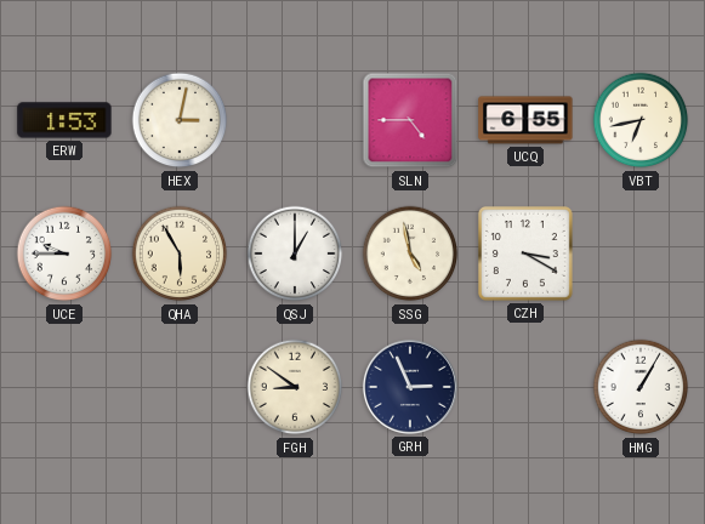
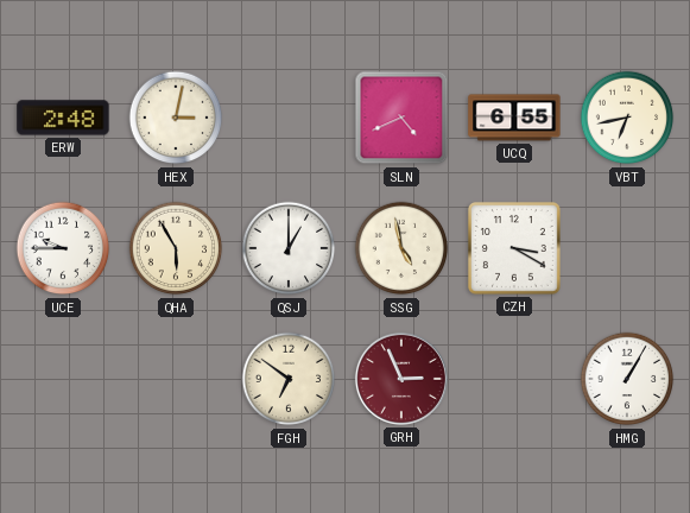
ERW: 1:53 -> 2:48 (63, 118)
SLN: 4:45 -> 4:41 (401, 118)
FGH: 8:51 -> 6:51 (289, 379)
GRH dial: navy -> burgundy (401, 379)
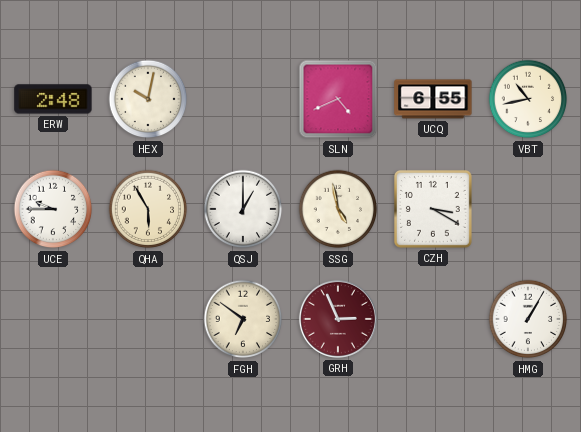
HEX: 3:02 -> 10:02 (148, 99)
VBT: 6:43 -> 10:43 (528, 99)
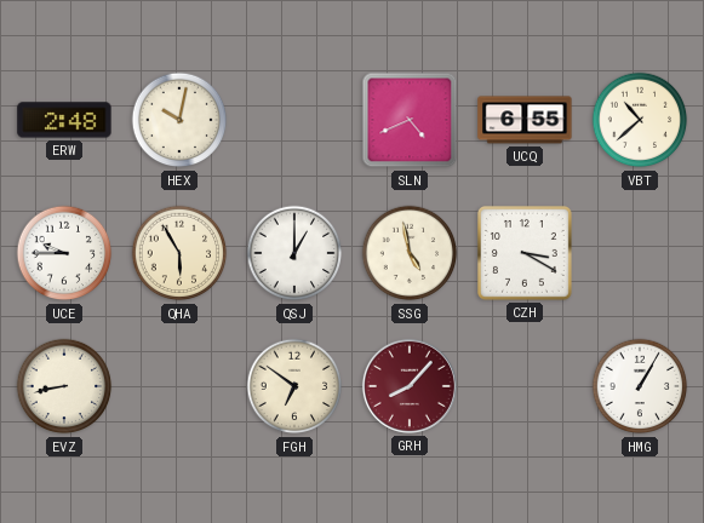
VBT: 10:43 -> 10:38 (640, 120)
EVZ: none -> 8:43 (64, 386)
GRH: 2:56 -> 8:07 (410, 386)
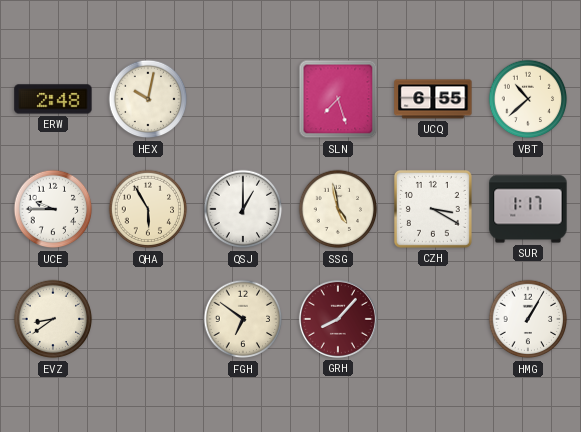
SLN: 4:41 -> 7:27 (338, 99)
SUR: none -> 1:17 (528, 209)
EVZ: 8:43 -> 8:39 (53, 319)
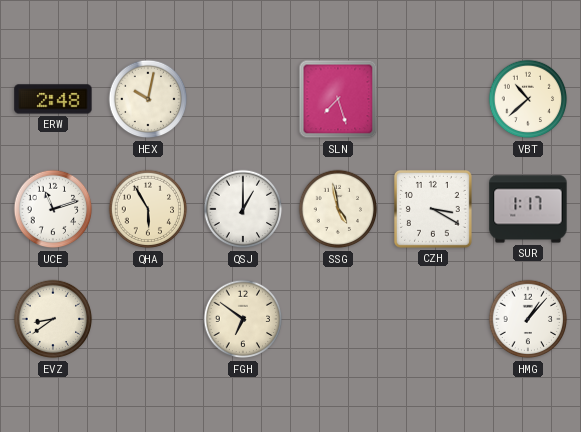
UCQ: 6:55 -> none (433, 99)
UCE: 9:45 -> 11:12 (53, 209)
GRH: 8:07 -> none (338, 319)
HMG: 1:05 -> 1:07 (528, 319)
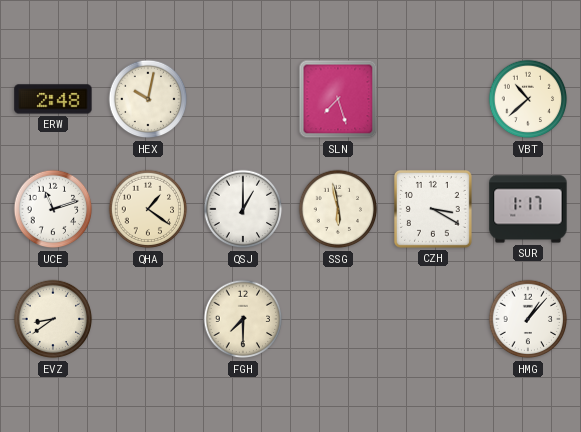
QHA: 5:55 -> 1:21 (148, 209)
SSG: 4:58 -> 5:58 (338, 209)
FGH: 6:51 -> 7:30 (243, 319)
